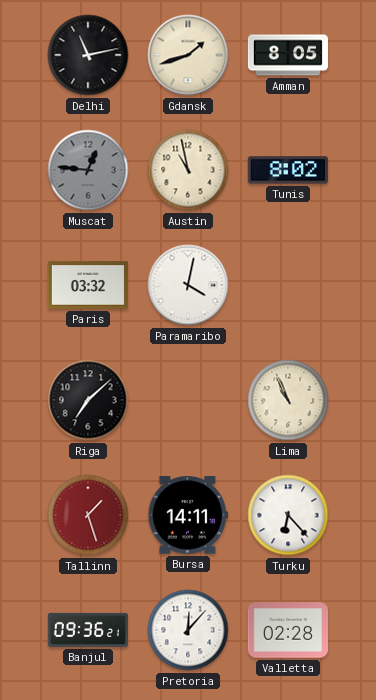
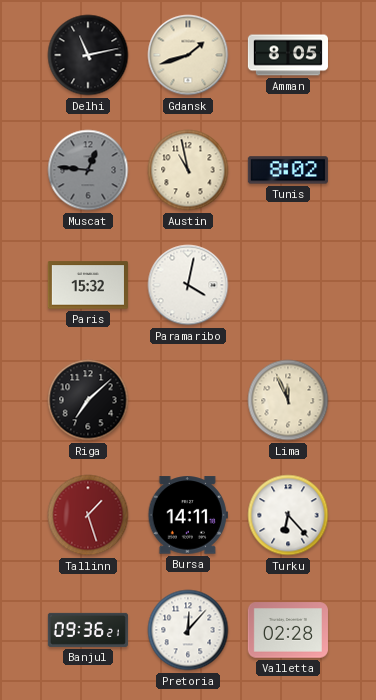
Paris: 03:32 -> 15:32 (88, 285)
Lima: 10:56 -> 11:56 (288, 400)
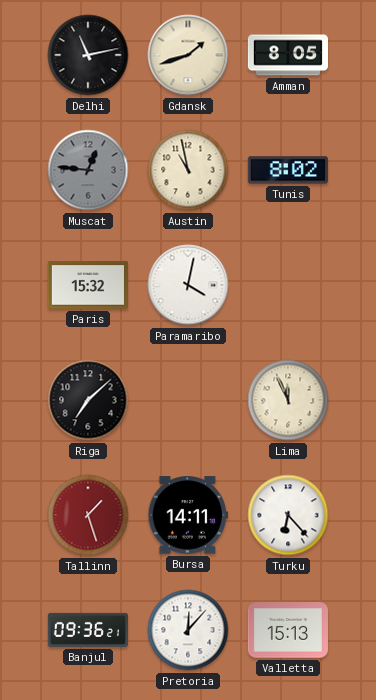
Valletta: 02:28 -> 15:13 (288, 630)
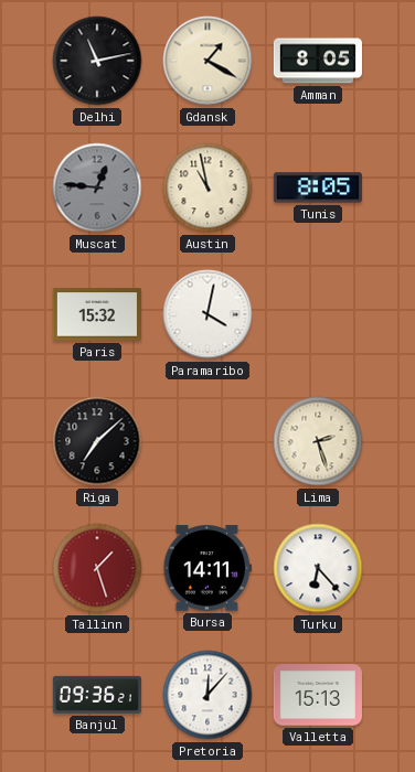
Gdansk: 1:42 -> 1:20 (208, 61)
Tunis: 8:02 -> 8:05 (318, 187)
Lima: 11:56 -> 2:27 (318, 441)
